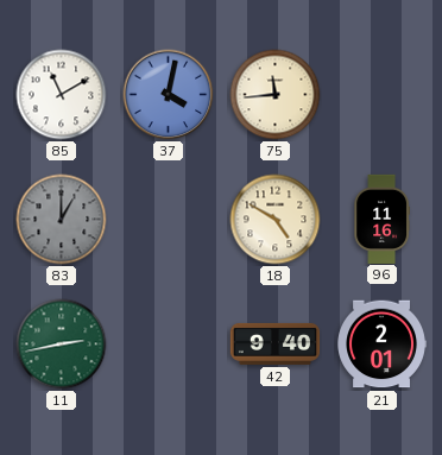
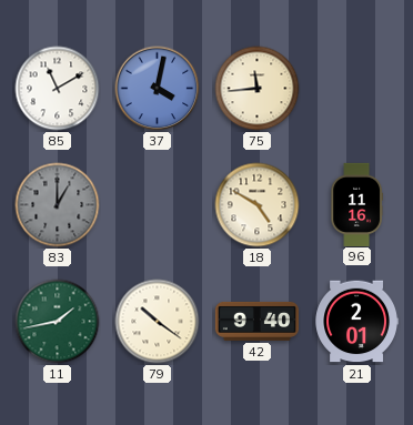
11: 2:43 -> 1:43 (58, 322)
79: none -> 10:21 (158, 322)
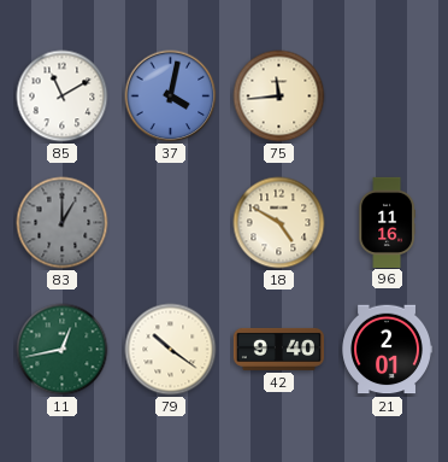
11: 1:43 -> 12:43 (63, 350)
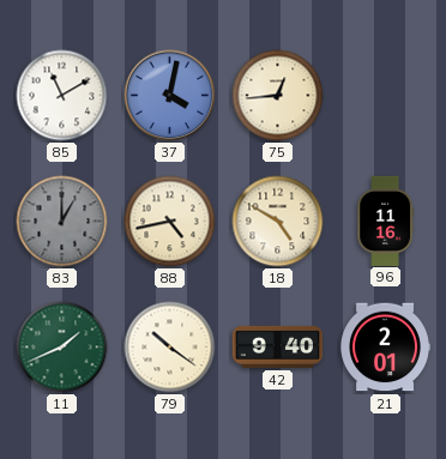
75: 11:44 -> 12:44 (278, 96)
88: none -> 4:43 (170, 222)
11: 12:43 -> 1:41 (62, 348)
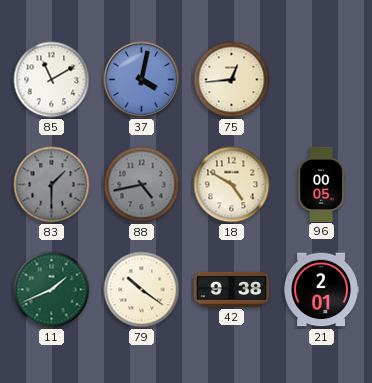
83: 1:00 -> 1:30 (52, 185)
88 dial: cream -> grey (142, 185)
96: 11:16 -> 00:05 (321, 184)
42: 9:40 -> 9:38 (231, 289)
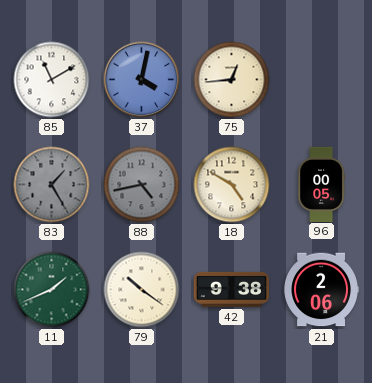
83: 1:30 -> 1:25 (52, 185)
21: 2:01 -> 2:06 (321, 290)
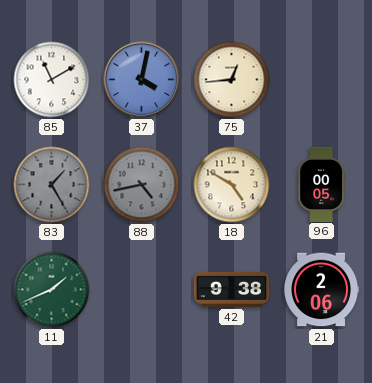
79: 10:21 -> none (142, 290)
